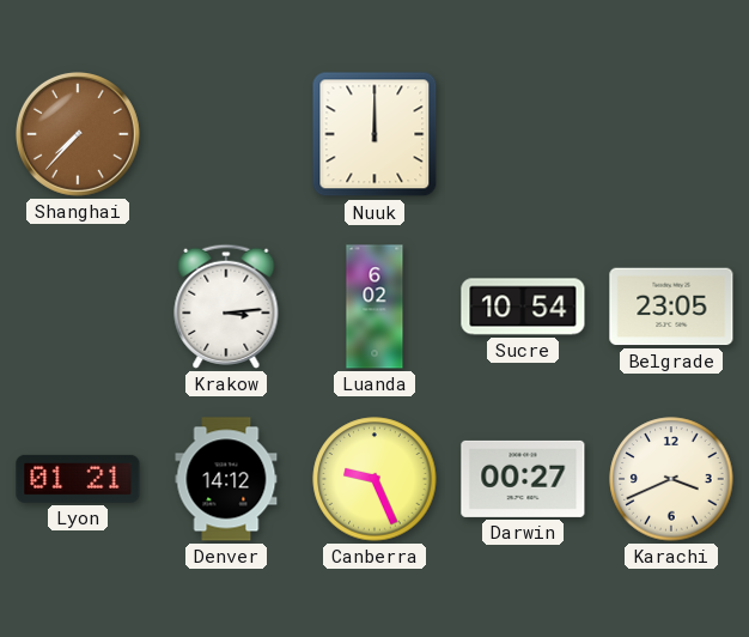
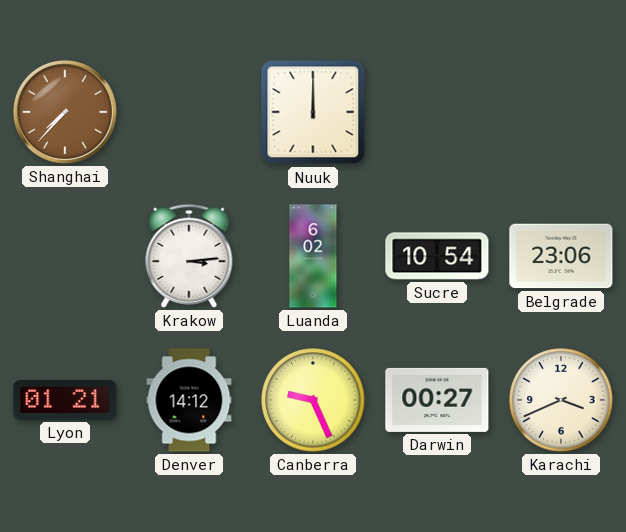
Belgrade: 23:05 -> 23:06 (561, 256)
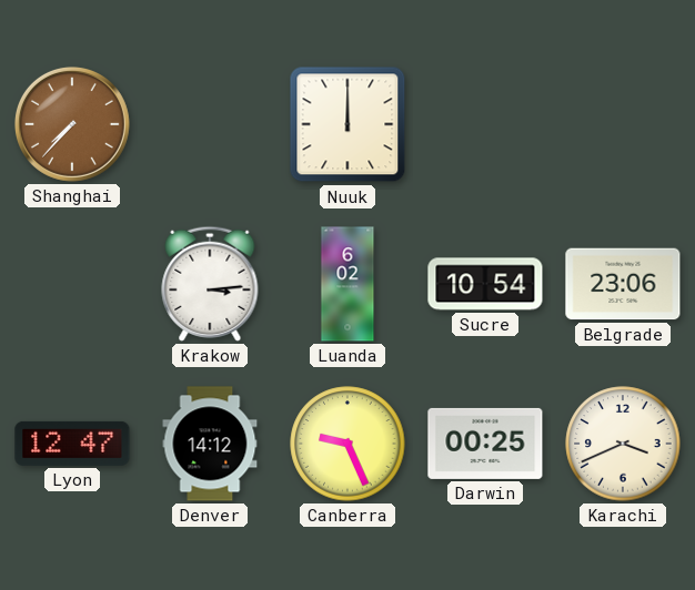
Lyon: 01:21 -> 12:47 (72, 444)
Darwin: 00:27 -> 00:25 (485, 444)
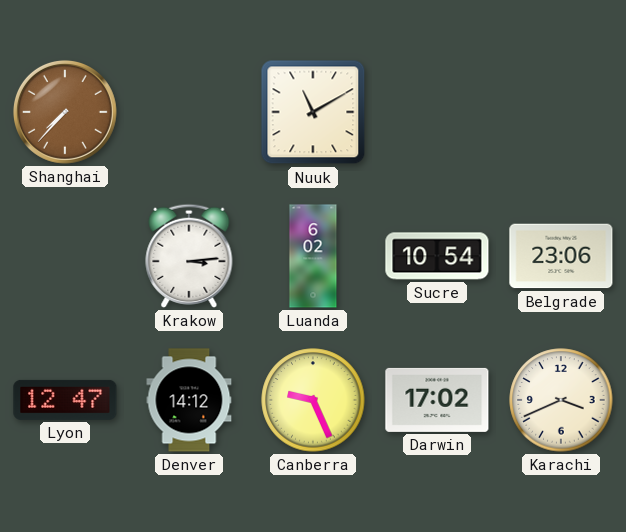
Nuuk: 12:00 -> 11:10 (313, 112)
Darwin: 00:25 -> 17:02 (437, 400)
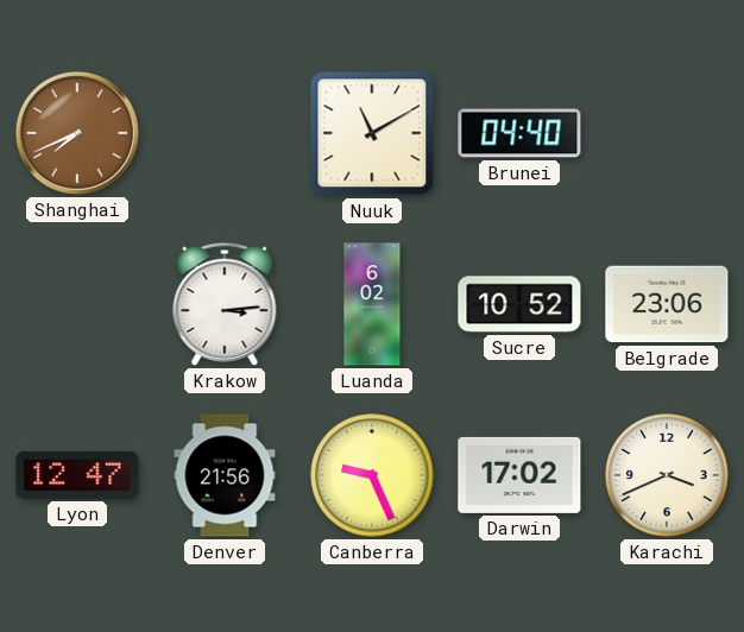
Shanghai: 7:37 -> 7:41 (77, 133)
Brunei: none -> 04:40 (519, 133)
Sucre: 10:54 -> 10:52 (519, 304)
Denver: 14:12 -> 21:56 (225, 475)
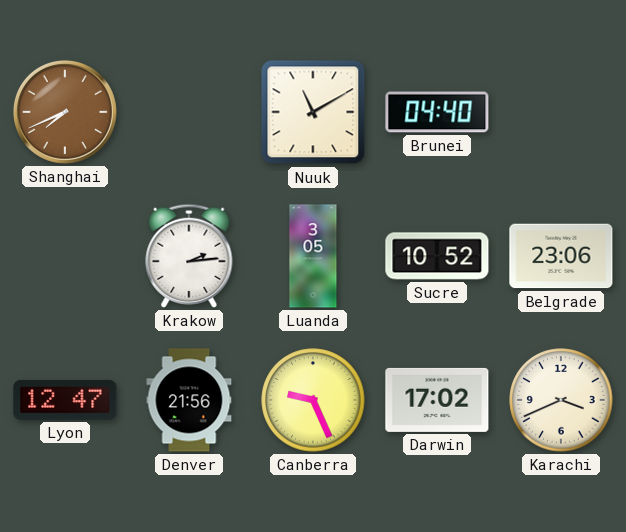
Krakow: 3:14 -> 2:14 (189, 256)
Luanda: 6:02 -> 3:05 (313, 256)
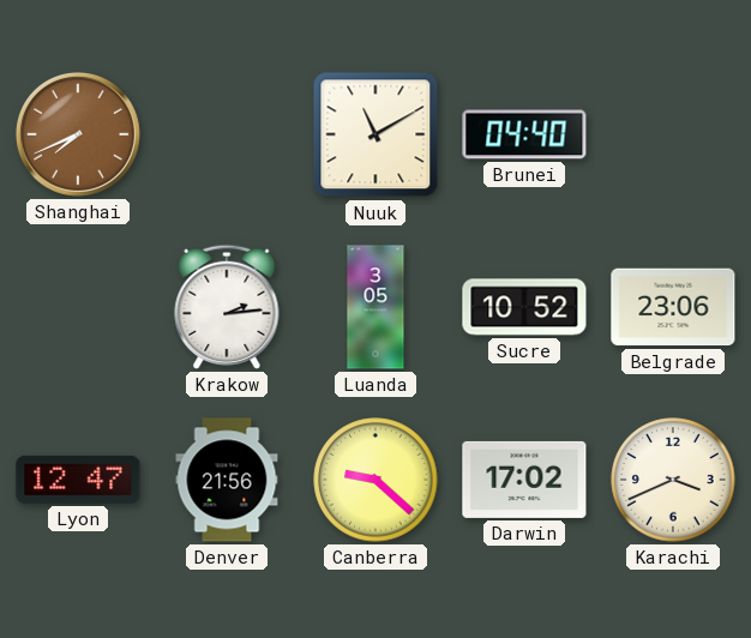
Canberra: 9:26 -> 9:22 (376, 480)
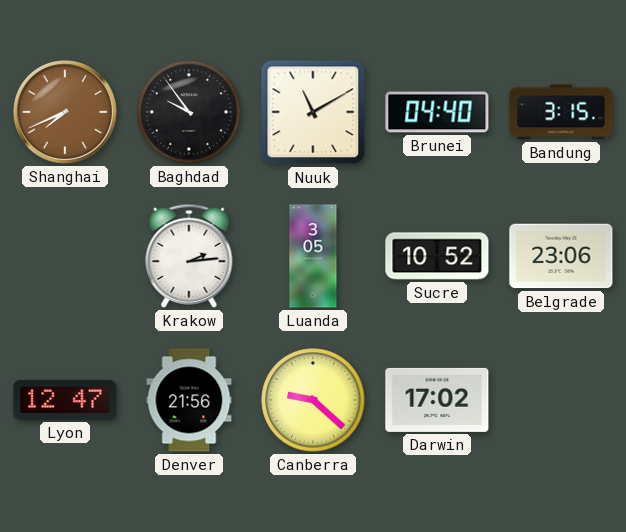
Baghdad: none -> 9:54 (189, 112)
Bandung: none -> 3:15 (561, 112)
Karachi: 3:41 -> none (673, 480)
